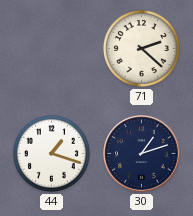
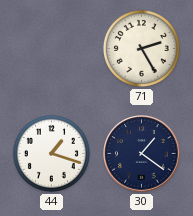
71: 2:22 -> 2:25 (141, 48)
30: 1:12 -> 1:21 (142, 154)
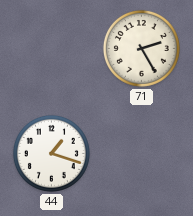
30: 1:21 -> none (142, 154)
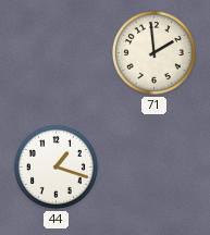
71: 2:25 -> 1:59 (153, 52)
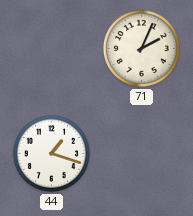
71: 1:59 -> 2:04 (141, 48)
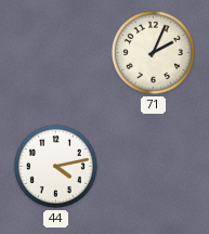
44: 1:18 -> 4:13 (55, 166)
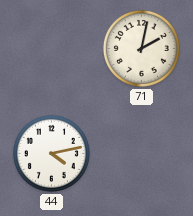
71: 2:04 -> 2:02 (141, 48)
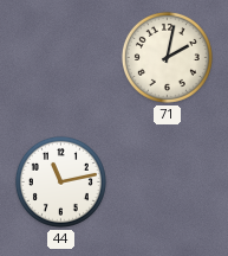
44: 4:13 -> 11:13 (60, 181)
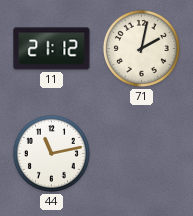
11: none -> 21:12 (52, 49)
